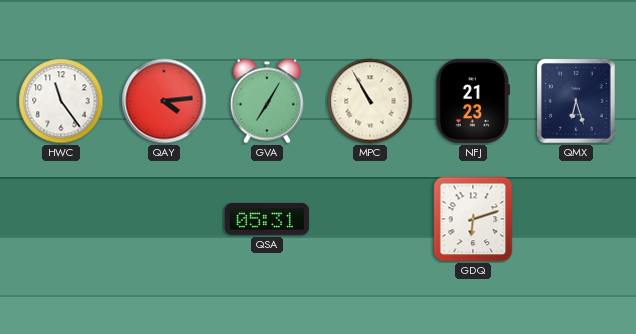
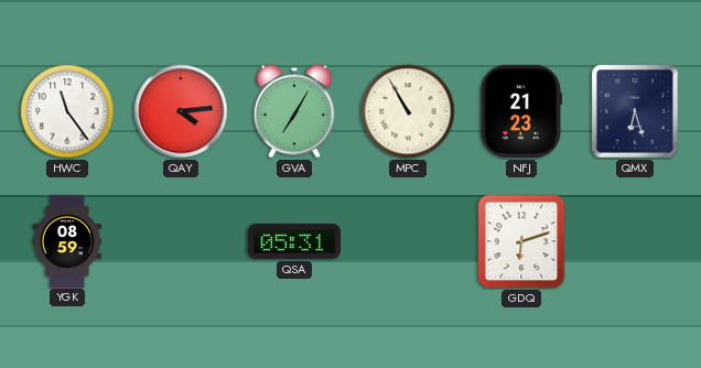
YGK: none -> 08:59 (67, 240)
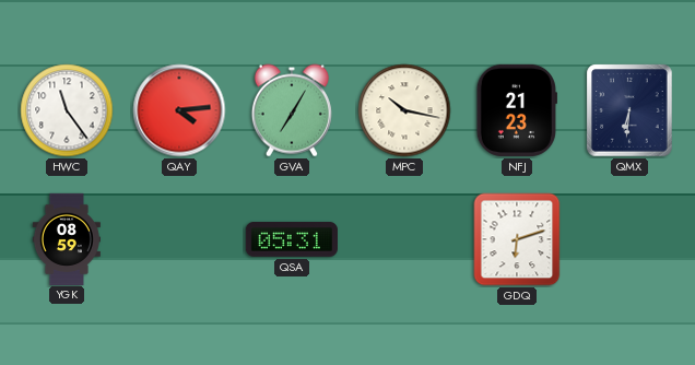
MPC: 10:55 -> 10:17 (404, 110)
QMX: 6:27 -> 6:31 (629, 110)
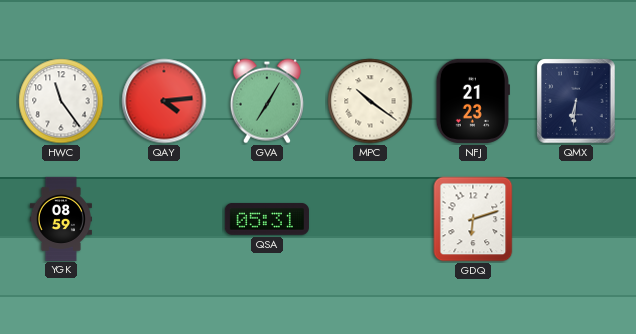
MPC: 10:17 -> 10:21 (370, 101)
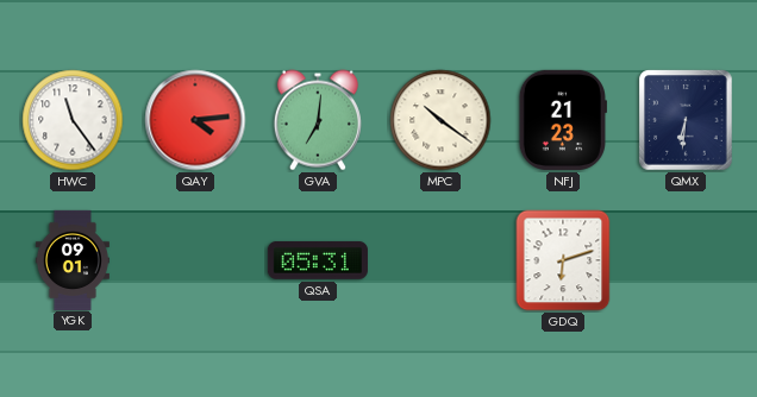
GVA: 7:05 -> 7:01 (318, 120)
YGK: 08:59 -> 09:01 (73, 259)
